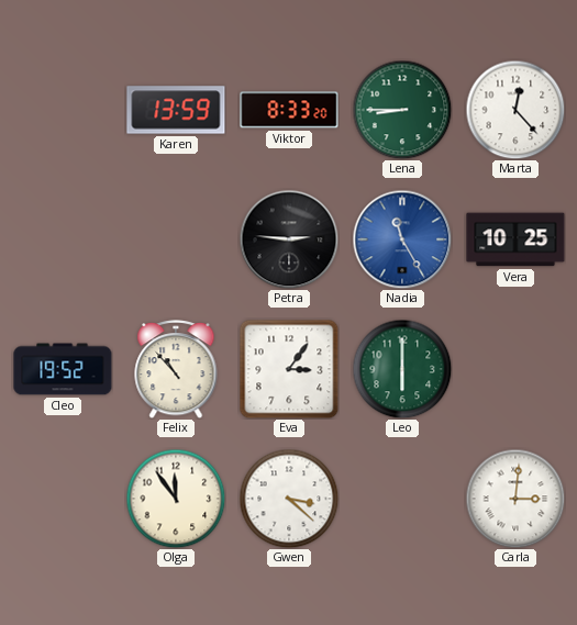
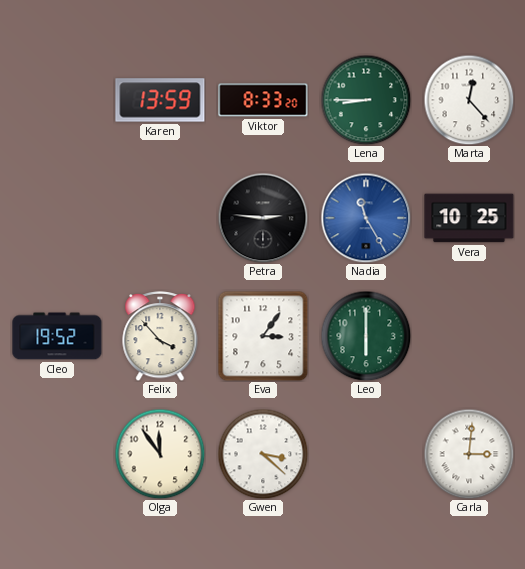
Felix: 10:53 -> 3:53 (160, 337)
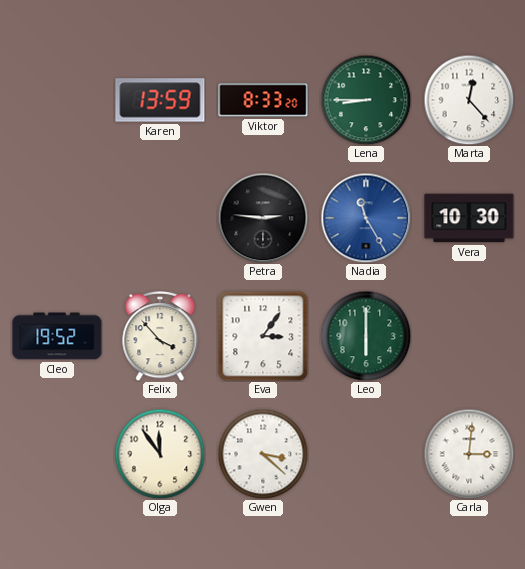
Vera: 10:25 -> 10:30 (469, 218)
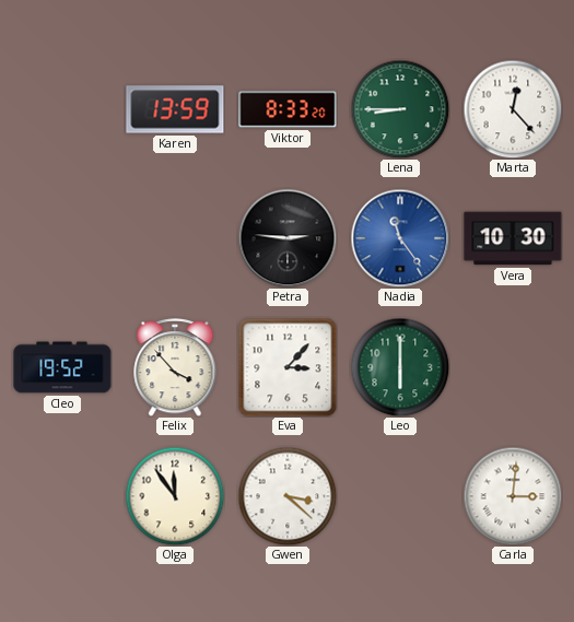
Nadia: 11:25 -> 11:24 (400, 238)
Eva: 3:06 -> 3:07 (288, 367)
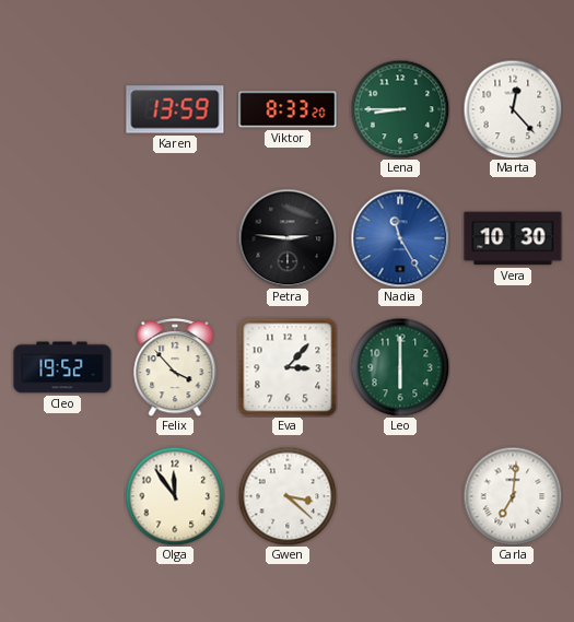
Nadia: 11:24 -> 11:25 (400, 238)
Carla: 3:01 -> 7:01 (513, 496)
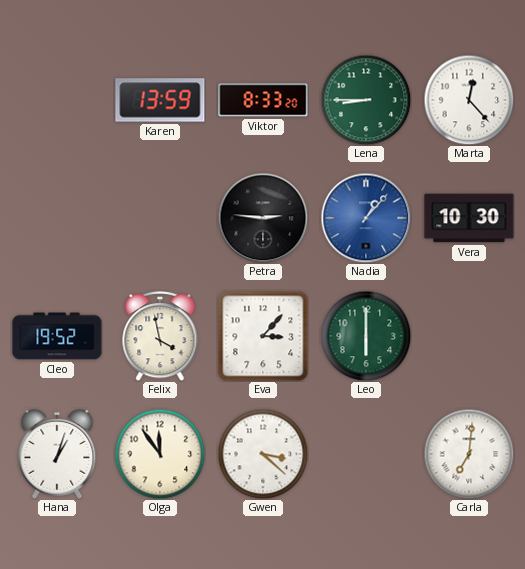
Nadia: 11:25 -> 1:07 (366, 218)
Felix: 3:53 -> 3:58 (160, 337)
Hana: none -> 1:03 (57, 454)
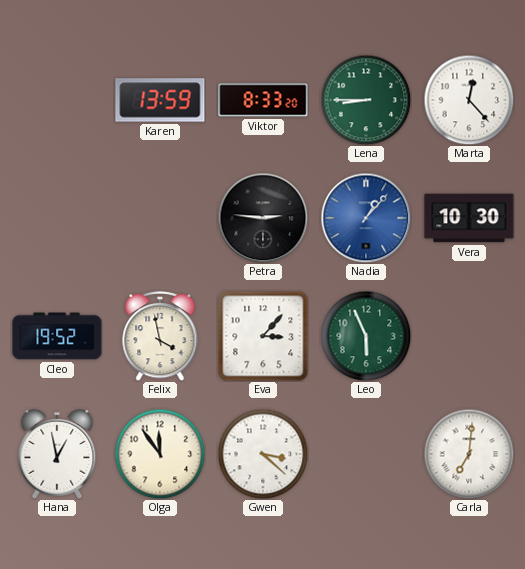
Leo: 6:00 -> 5:56 (366, 336)
Hana: 1:03 -> 12:58 (57, 454)
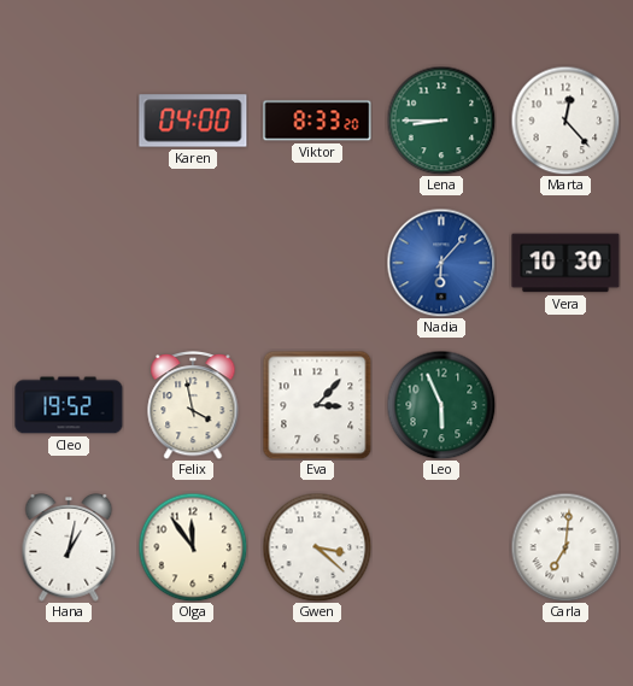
Karen: 13:59 -> 04:00 (193, 121)
Petra: 2:46 -> none (263, 218)
Nadia: 1:07 -> 6:07 (441, 263)
Hana: 12:58 -> 1:02 (69, 547)
